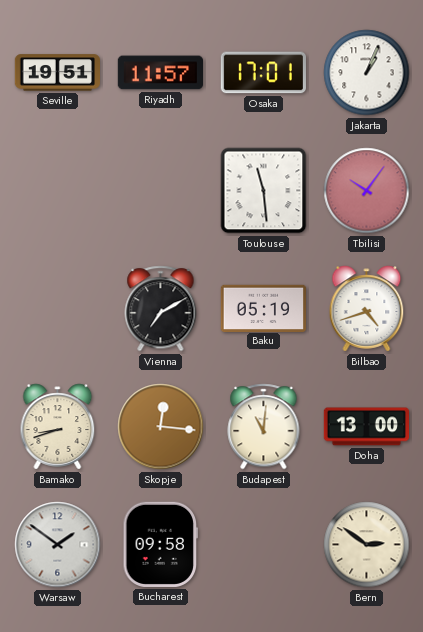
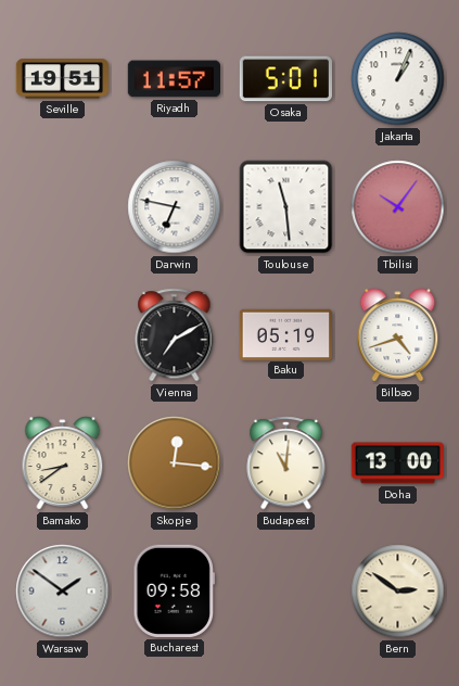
Osaka: 17:01 -> 5:01 (285, 79)
Darwin: none -> 6:47 (175, 207)
Bamako: 8:42 -> 8:39 (63, 463)
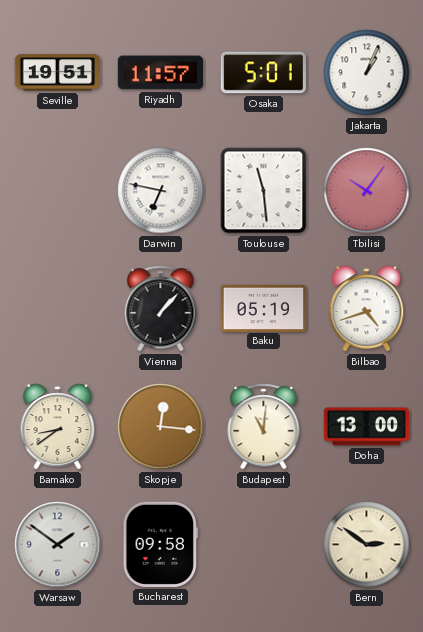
Vienna: 7:10 -> 1:07 (161, 309)
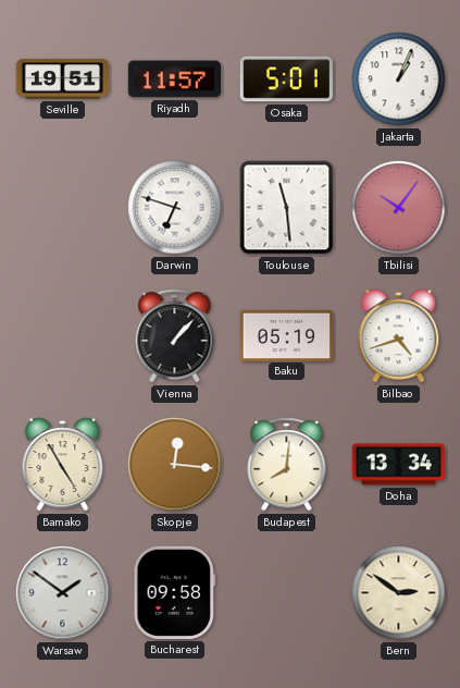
Darwin: 6:47 -> 6:48 (175, 208)
Bamako: 8:39 -> 4:55 (63, 465)
Budapest: 11:01 -> 8:01 (287, 465)
Doha: 13:00 -> 13:34 (398, 465)
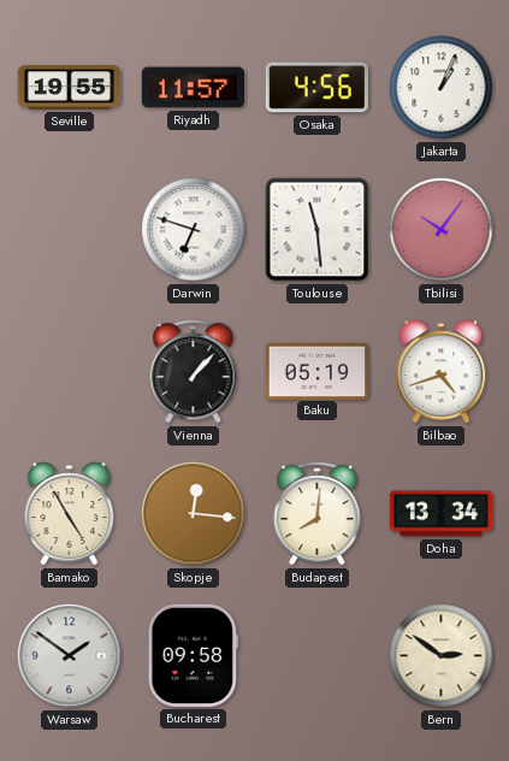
Seville: 19:51 -> 19:55 (69, 88)
Osaka: 5:01 -> 4:56 (316, 88)
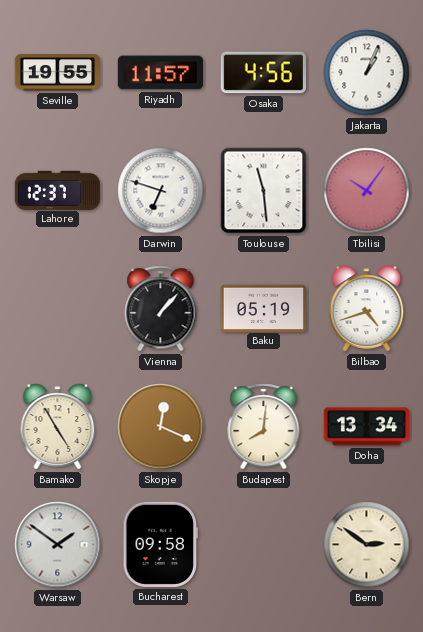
Lahore: none -> 12:37 (57, 190)
Skopje: 12:16 -> 12:19 (161, 427)
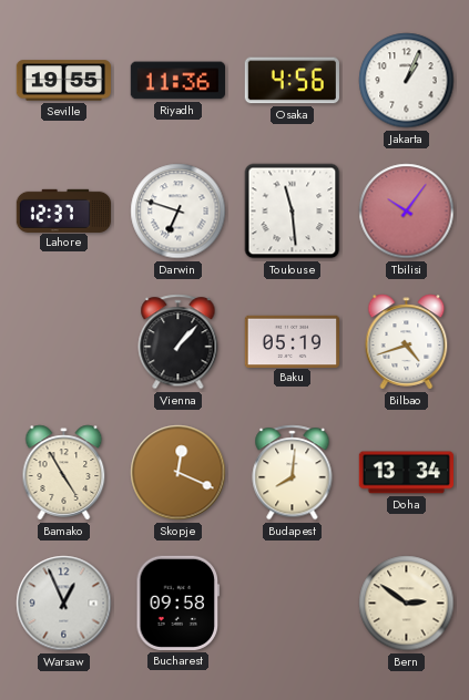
Riyadh: 11:57 -> 11:36 (177, 81)
Warsaw: 1:51 -> 12:56 (64, 604)
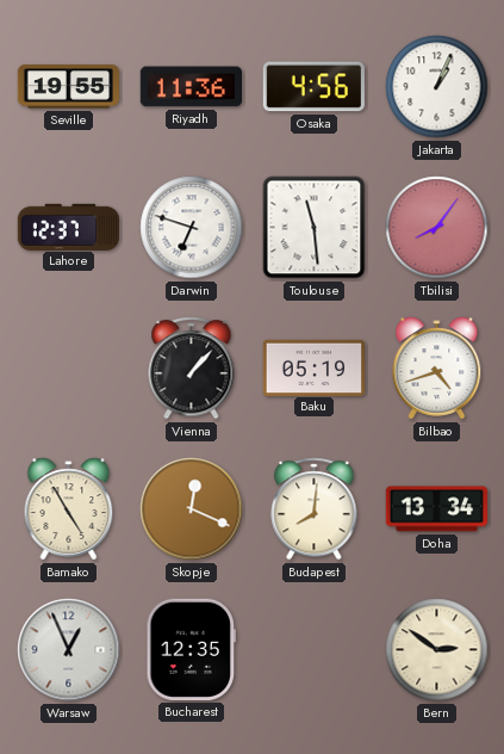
Tbilisi: 10:06 -> 8:06 (437, 228)
Bucharest: 09:58 -> 12:35 (191, 649)
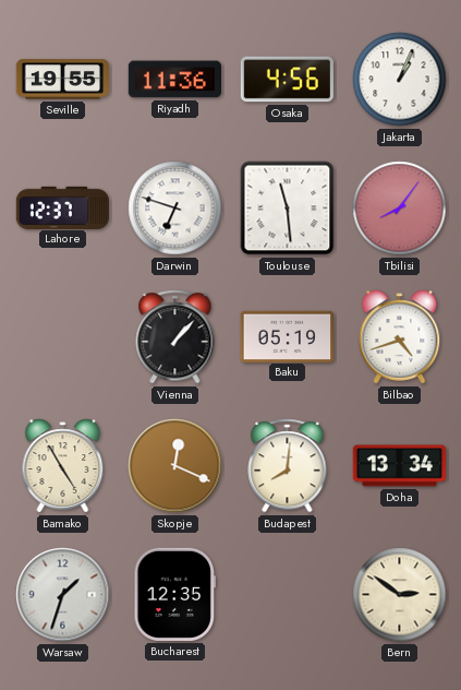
Warsaw: 12:56 -> 1:33 (63, 595)
